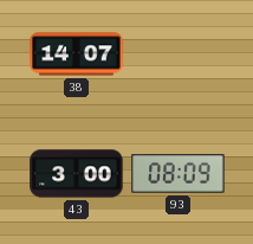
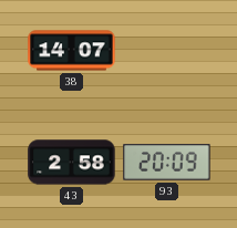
43: 3:00 -> 2:58 (72, 163)
93: 08:09 -> 20:09 (167, 163)
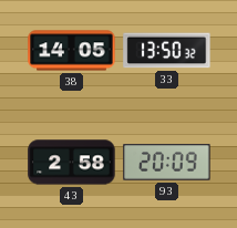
38: 14:07 -> 14:05 (72, 51)
33: none -> 13:50 (167, 51)
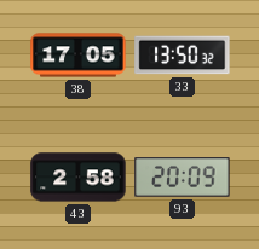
38: 14:05 -> 17:05 (79, 56)
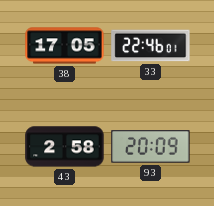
33: 13:50 -> 22:46 (151, 46)
